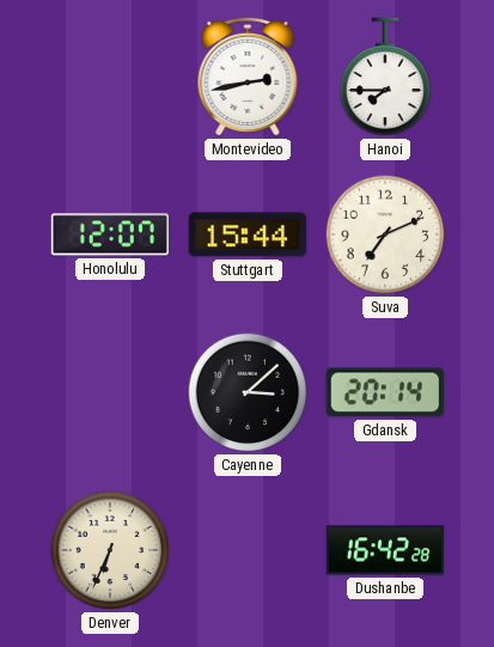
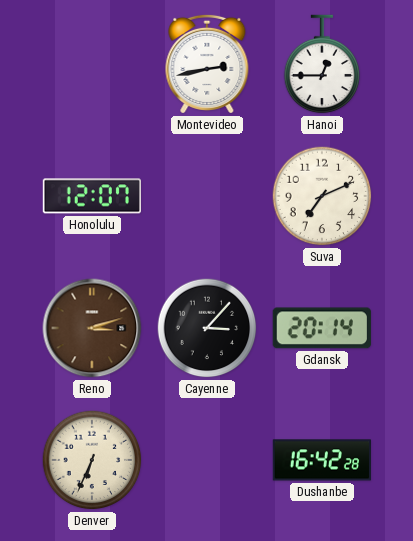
Hanoi: 7:45 -> 12:45 (322, 64)
Stuttgart: 15:44 -> none (248, 234)
Reno: none -> 3:12 (92, 328)
Cayenne: 3:08 -> 3:07 (207, 328)
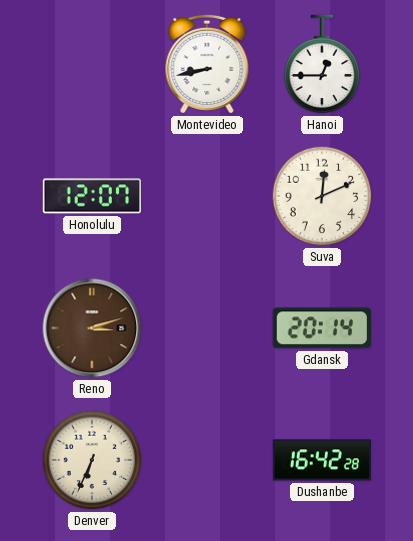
Montevideo: 2:43 -> 8:43 (207, 64)
Suva: 7:11 -> 12:11 (322, 196)
Cayenne: 3:07 -> none (207, 328)
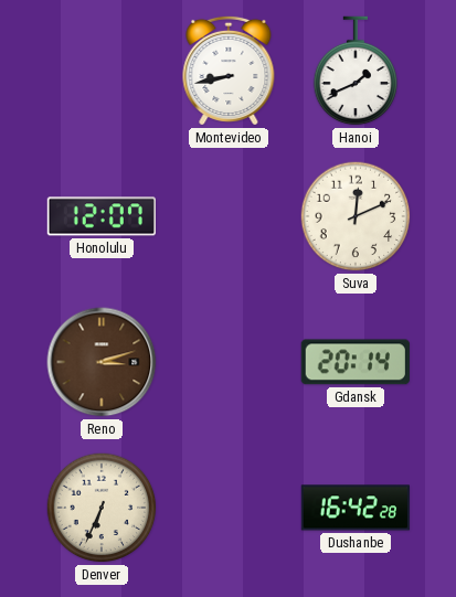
Hanoi: 12:45 -> 1:41 (356, 71)
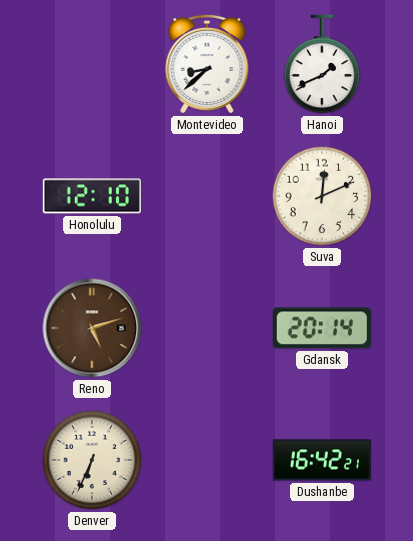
Montevideo: 8:43 -> 8:38 (207, 64)
Honolulu: 12:07 -> 12:10 (91, 196)
Reno: 3:12 -> 5:12 (92, 328)
Dushanbe: 16:42:28 -> 16:42:21 (321, 460)
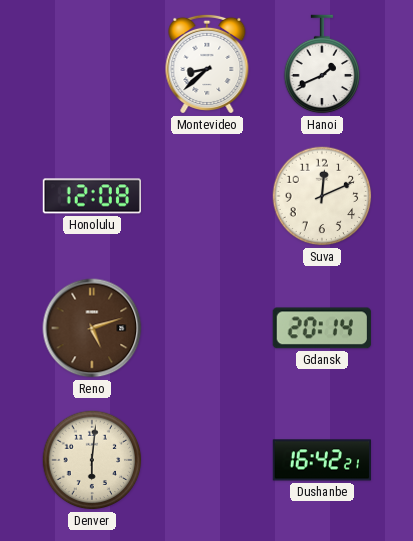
Honolulu: 12:10 -> 12:08 (91, 196)
Denver: 6:34 -> 6:01 (92, 460)
